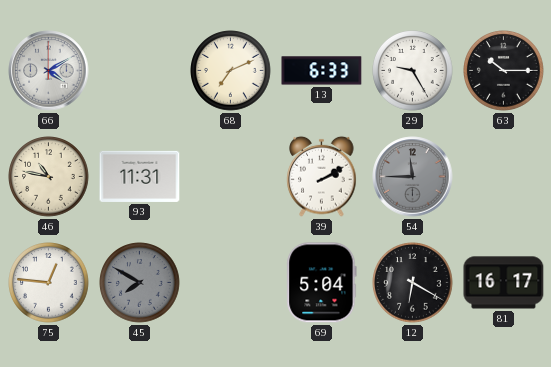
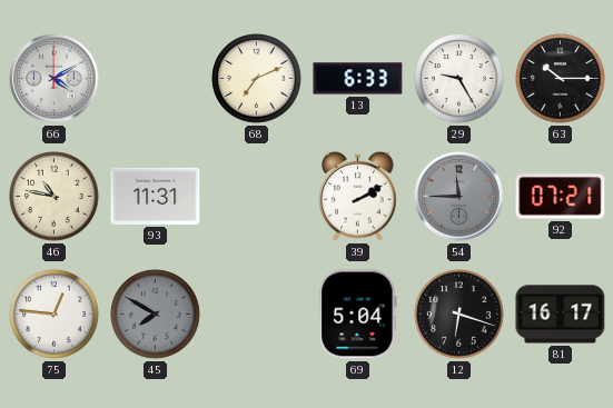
92: none -> 07:21 (561, 197)
12: 6:20 -> 6:18 (459, 315)
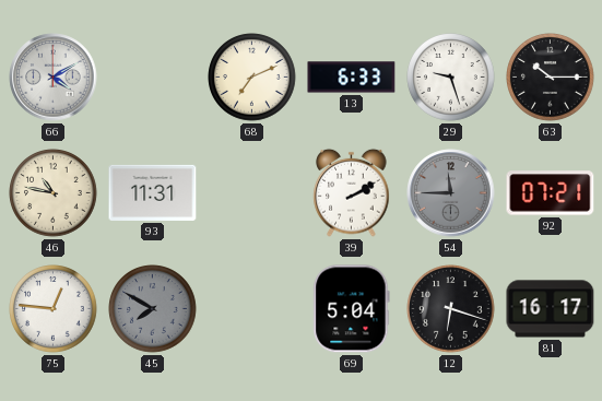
29: 9:25 -> 9:27 (451, 78)
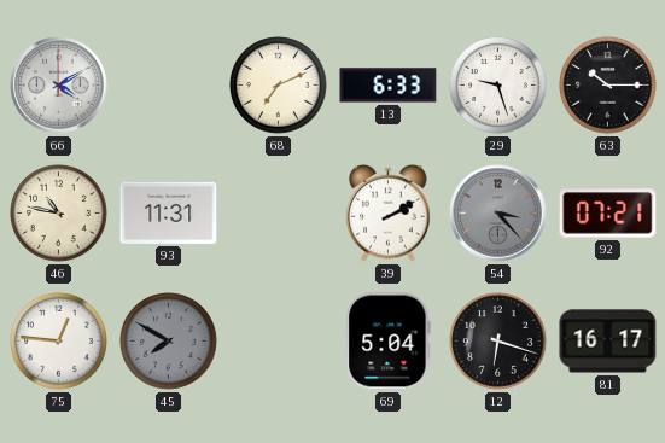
54: 11:45 -> 3:23 (498, 214)
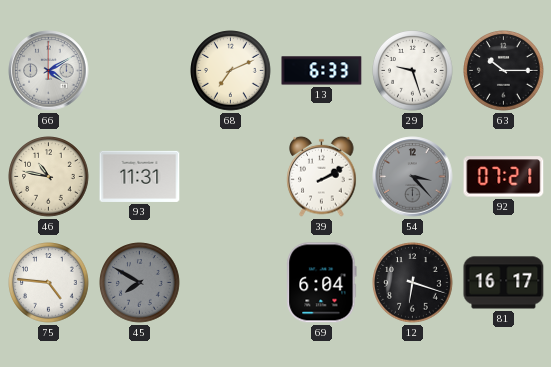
75: 12:46 -> 4:46 (49, 283)
69: 5:04 -> 6:04 (322, 283)
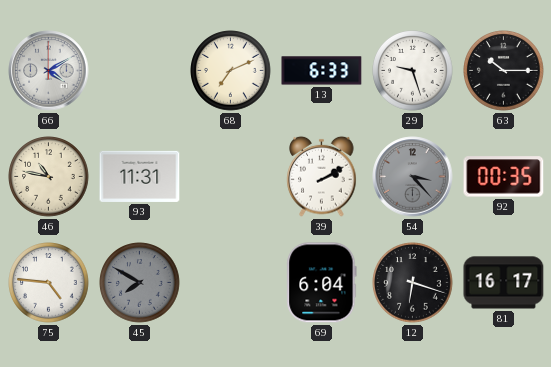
92: 07:21 -> 00:35 (504, 177)
